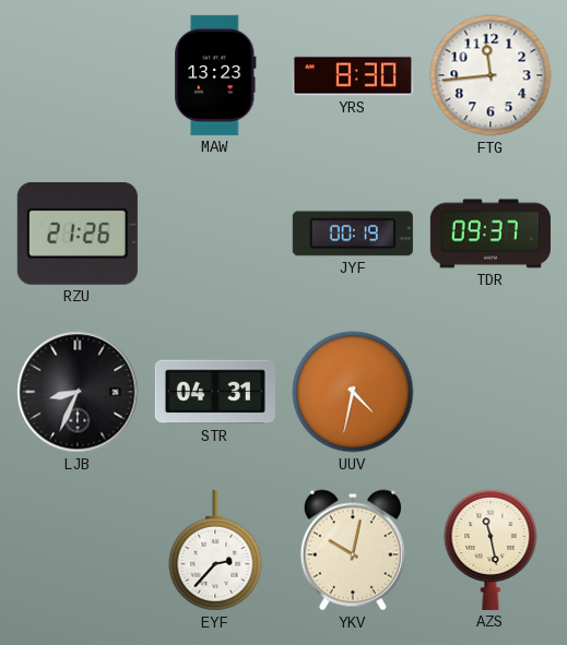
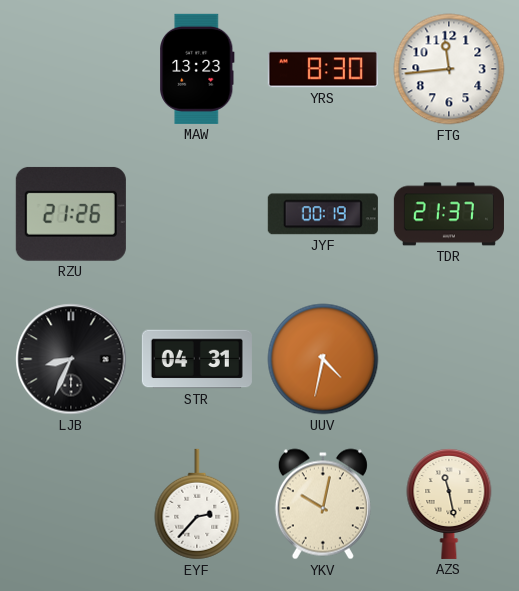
TDR: 09:37 -> 21:37 (449, 214)
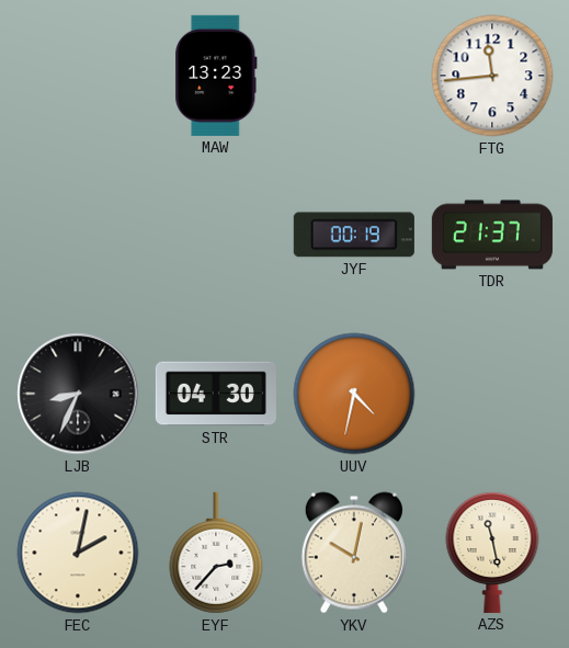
YRS: 8:30 -> none (323, 69)
RZU: 21:26 -> none (71, 214)
STR: 04:31 -> 04:30 (216, 394)
FEC: none -> 2:02 (78, 553)
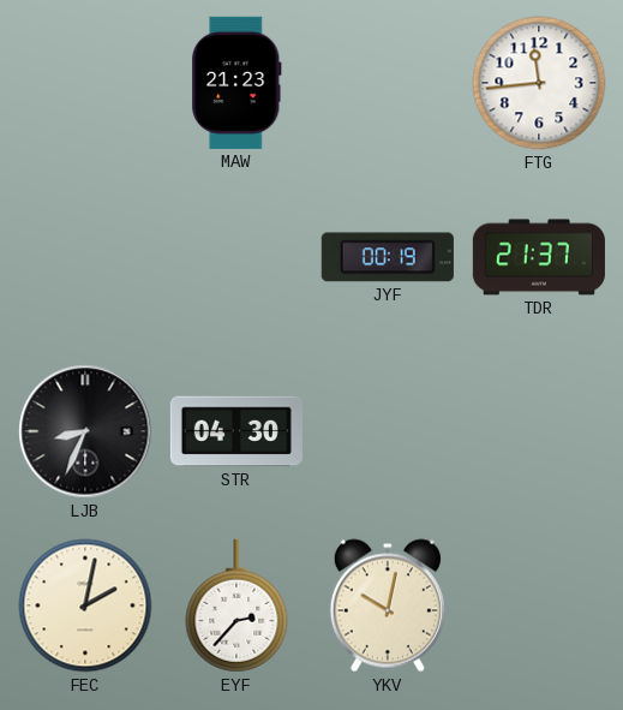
MAW: 13:23 -> 21:23 (236, 83)
UUV: 4:32 -> none (354, 394)
AZS: 11:28 -> none (492, 552)
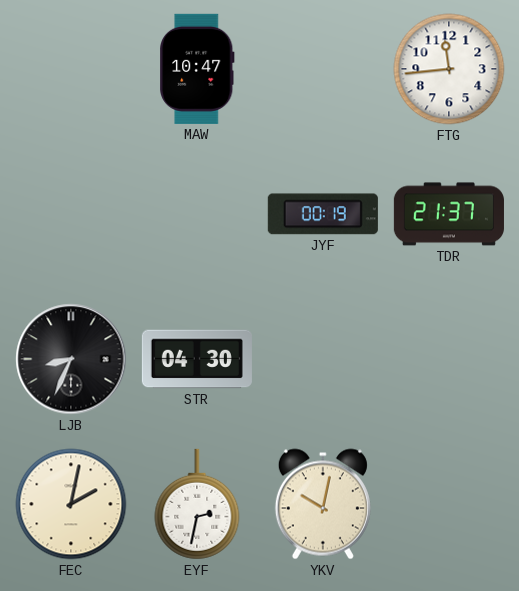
MAW: 21:23 -> 10:47 (197, 69)
EYF: 2:37 -> 2:32 (197, 504)
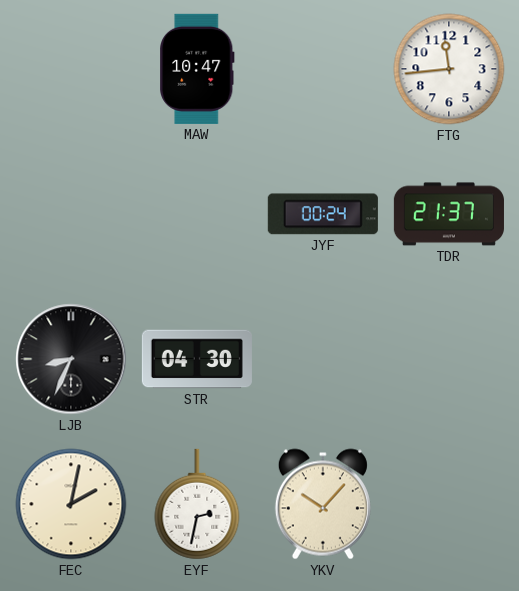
JYF: 00:19 -> 00:24 (323, 214)
YKV: 10:02 -> 10:07 (323, 504)
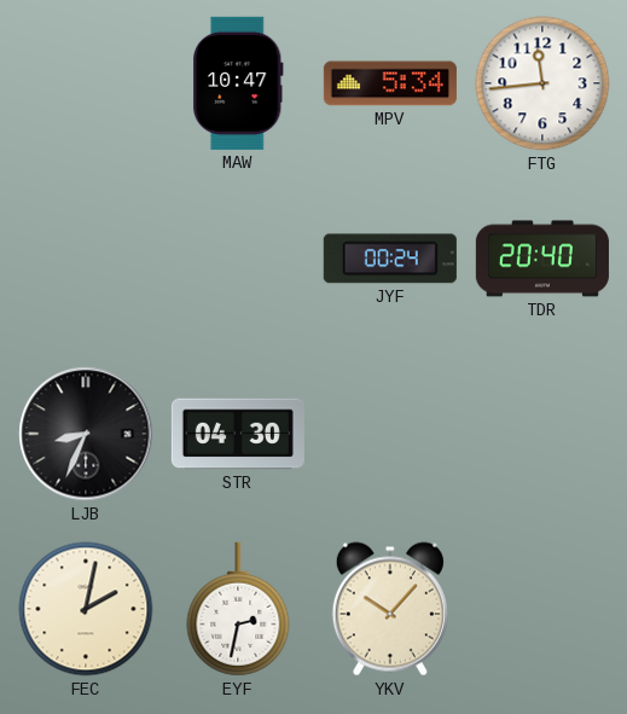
MPV: none -> 5:34 (390, 83)
TDR: 21:37 -> 20:40 (542, 259)
